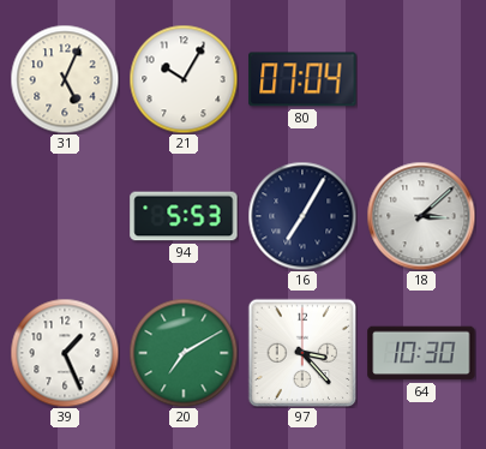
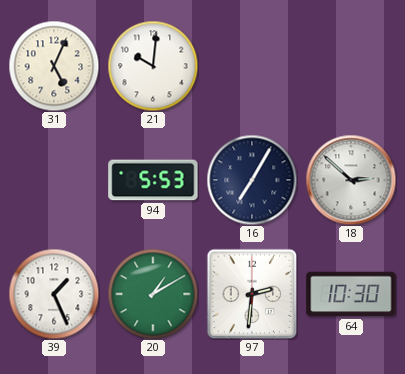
21: 10:05 -> 10:01 (153, 66)
80: 07:04 -> none (302, 79)
18: 3:08 -> 2:52 (351, 180)
20: 7:10 -> 1:10 (153, 294)
97: 3:23 -> 2:31 (252, 294)
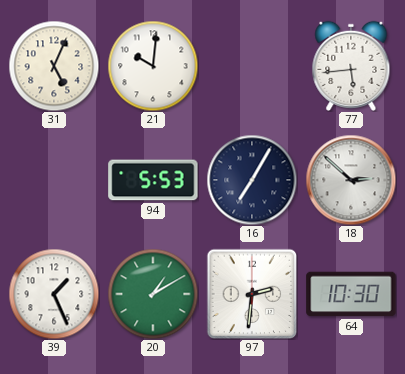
77: none -> 5:44 (351, 66)
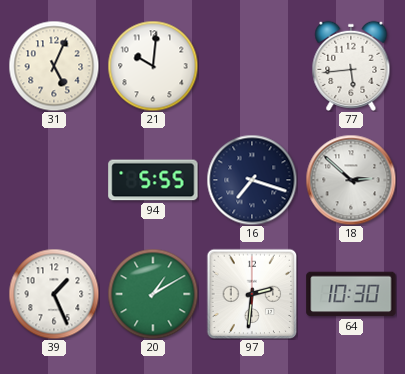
94: 5:53 -> 5:55 (153, 180)
16: 7:05 -> 7:18 (252, 180)
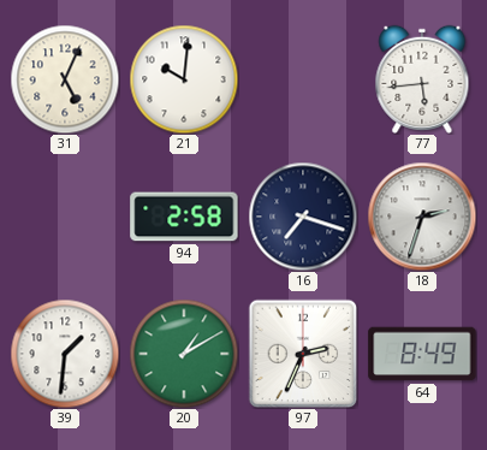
94: 5:55 -> 2:58 (184, 217)
18: 2:52 -> 2:33 (422, 217)
39: 1:26 -> 1:31 (65, 354)
97: 2:31 -> 2:34 (303, 354)
64: 10:30 -> 8:49 (422, 354)
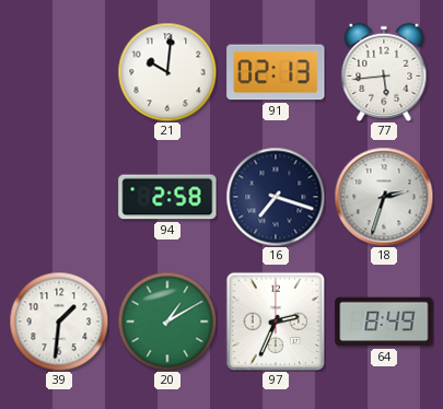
31: 5:04 -> none (65, 79)
91: none -> 02:13 (276, 72)
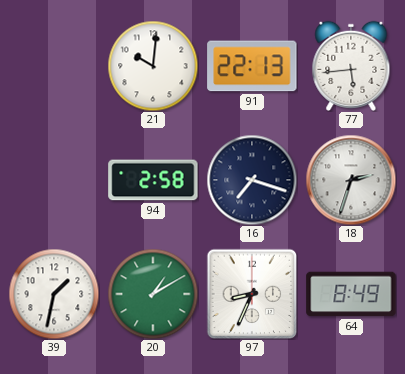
91: 02:13 -> 22:13 (252, 66)
39: 1:31 -> 1:32 (54, 294)
97: 2:34 -> 8:34 (252, 294)
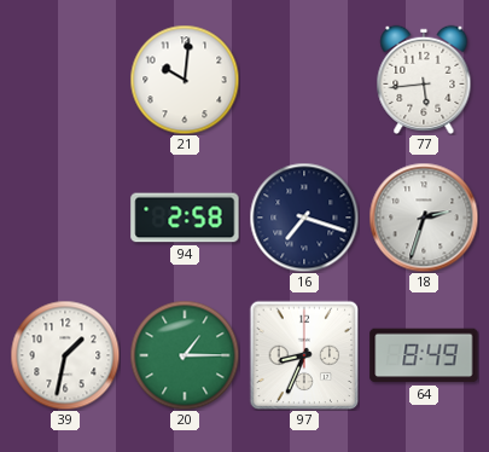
91: 22:13 -> none (252, 66)
20: 1:10 -> 1:15 (185, 355)
